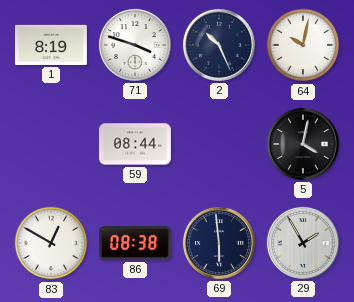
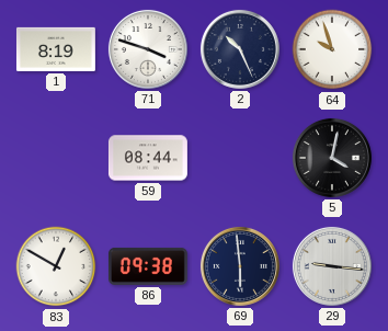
64: 10:02 -> 9:57 (332, 49)
86: 08:38 -> 09:38 (148, 266)
29: 1:55 -> 9:16 (332, 266)
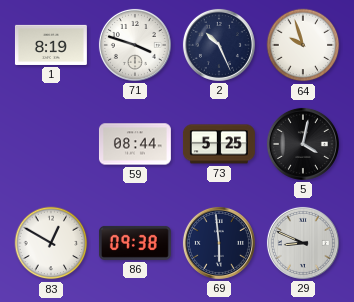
73: none -> 5:25 (219, 144)
29: 9:16 -> 8:49 (303, 243)
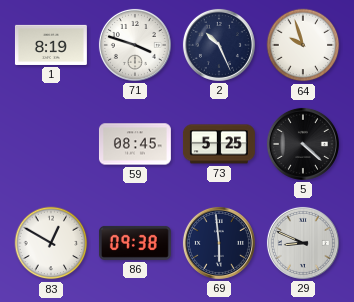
59: 08:44 -> 08:45 (135, 144)
5: 4:02 -> 4:22 (303, 144)
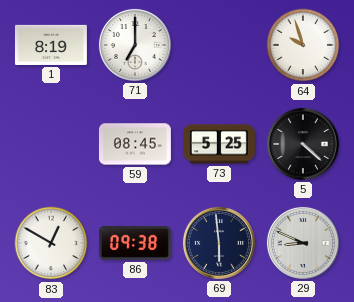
71: 3:48 -> 7:00 (135, 45)
2: 10:26 -> none (219, 45)
